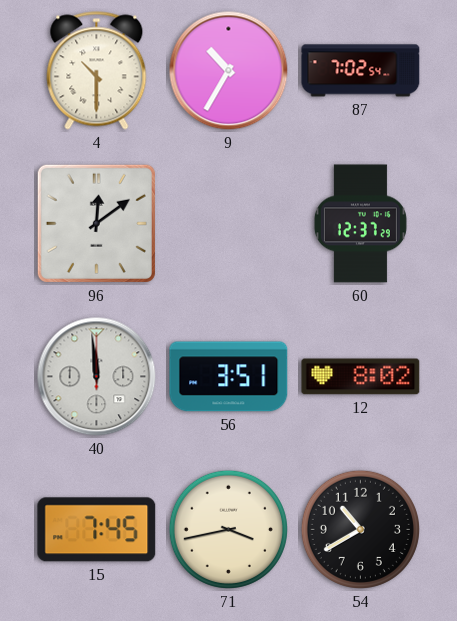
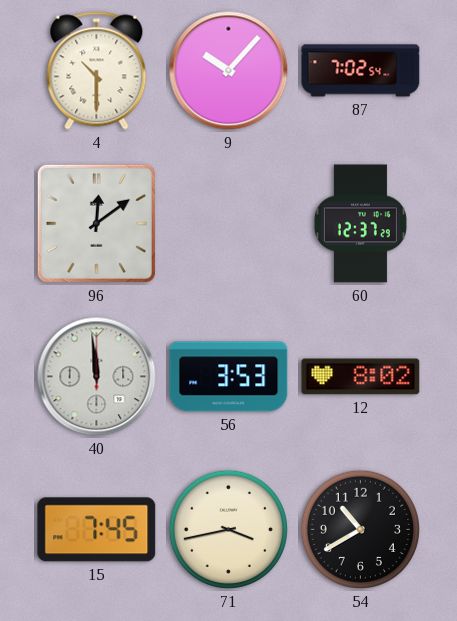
9: 10:35 -> 10:07 (229, 71)
56: 3:51 -> 3:53 (229, 377)
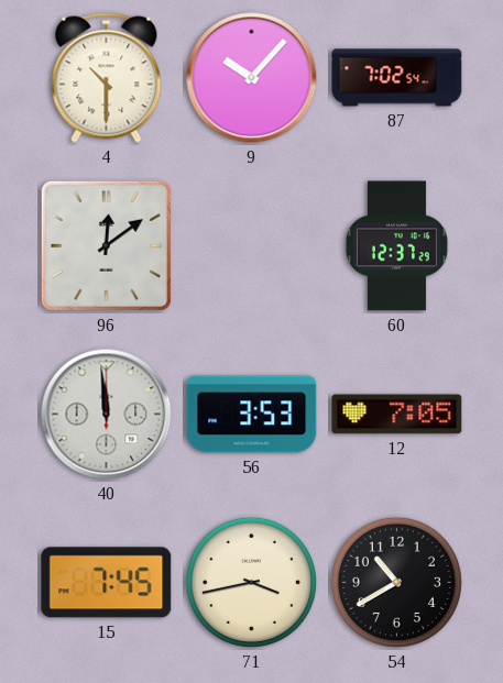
12: 8:02 -> 7:05 (397, 415)
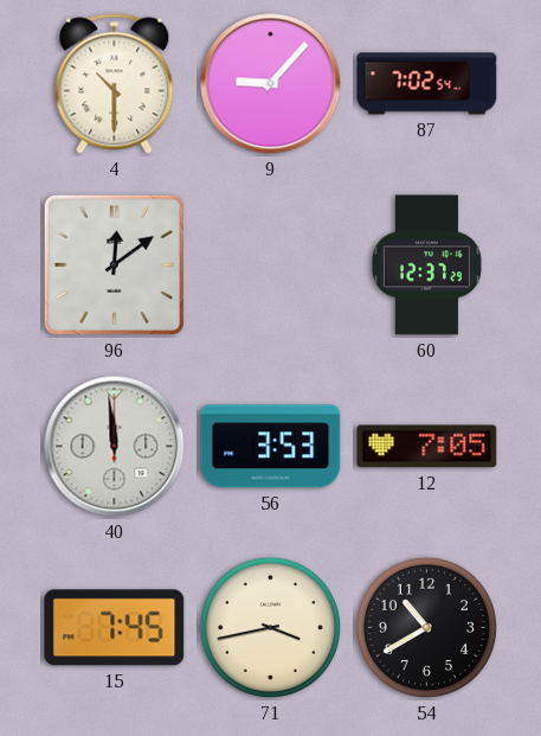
9: 10:07 -> 9:07 (271, 84)
